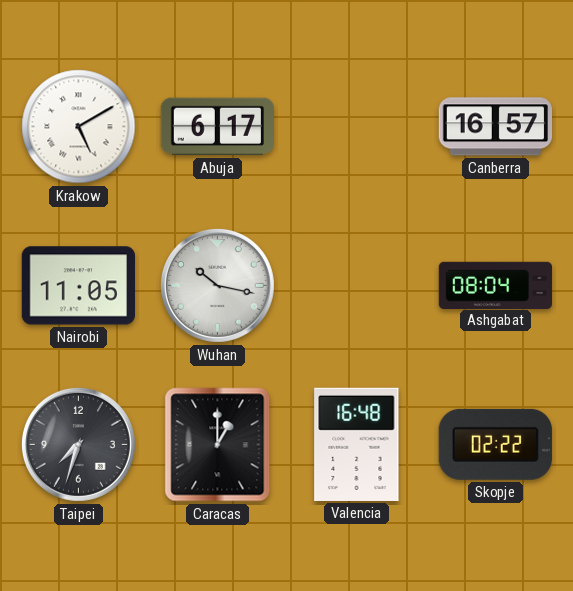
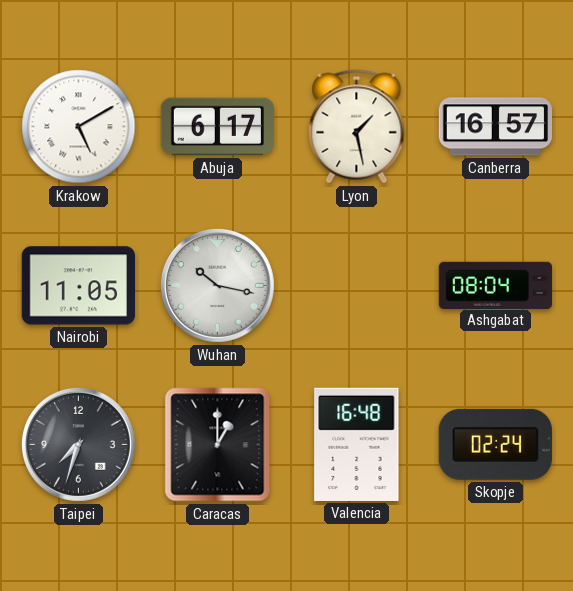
Lyon: none -> 1:28 (357, 127)
Skopje: 02:22 -> 02:24 (495, 444)
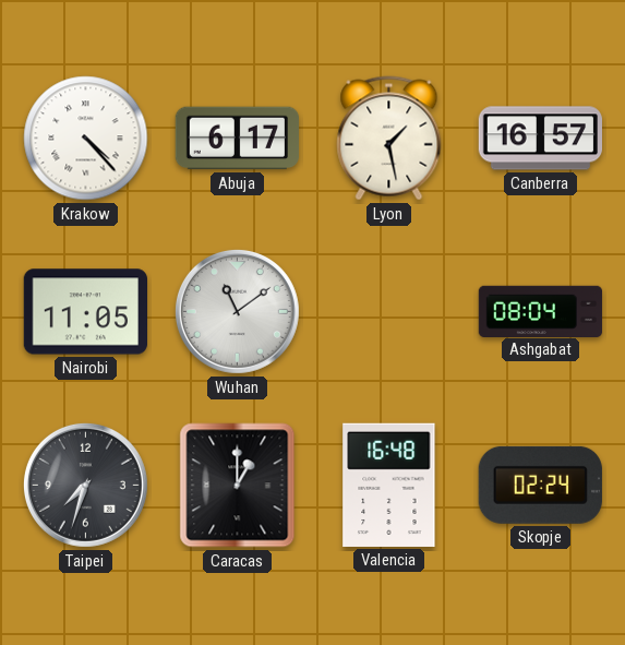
Krakow: 5:10 -> 4:23 (86, 139)
Wuhan: 10:17 -> 11:09 (237, 311)
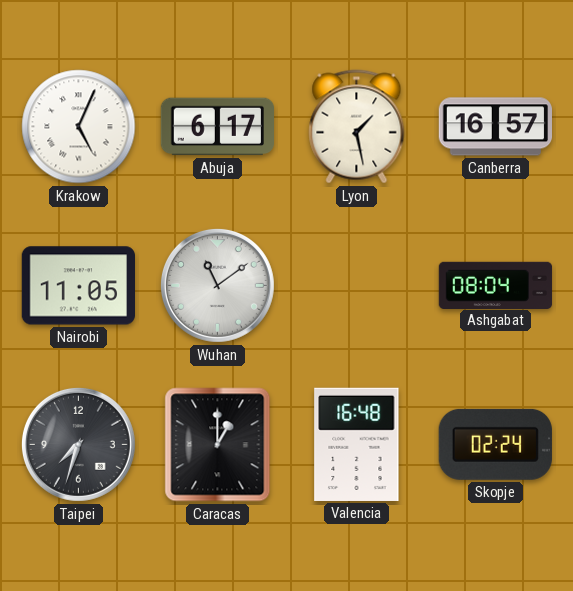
Krakow: 4:23 -> 5:04 (79, 127)
